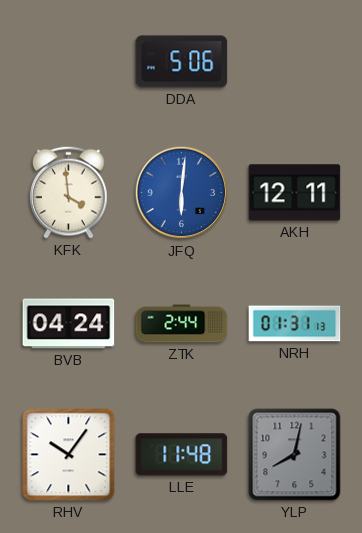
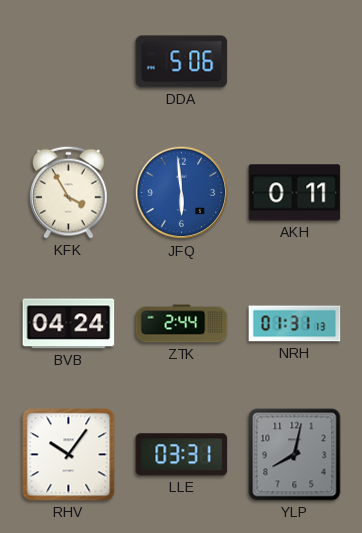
KFK: 3:59 -> 3:55 (69, 192)
JFQ: 6:01 -> 5:59 (182, 193)
AKH: 12:11 -> 0:11 (295, 193)
LLE: 11:48 -> 03:31 (182, 455)
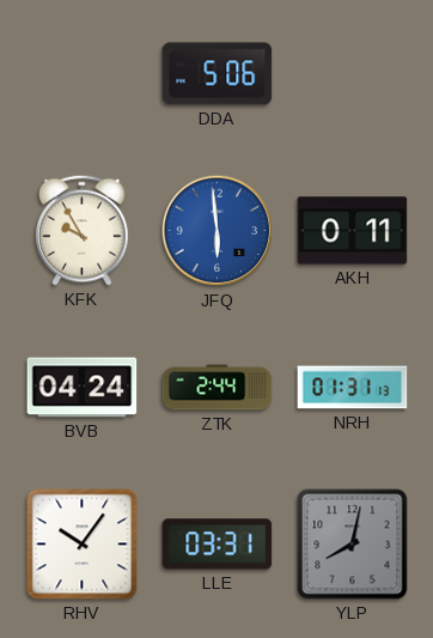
KFK: 3:55 -> 9:55 (83, 230)
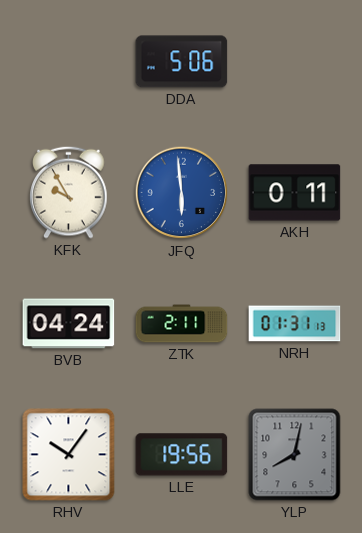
ZTK: 2:44 -> 2:11 (182, 324)
LLE: 03:31 -> 19:56 (182, 455)
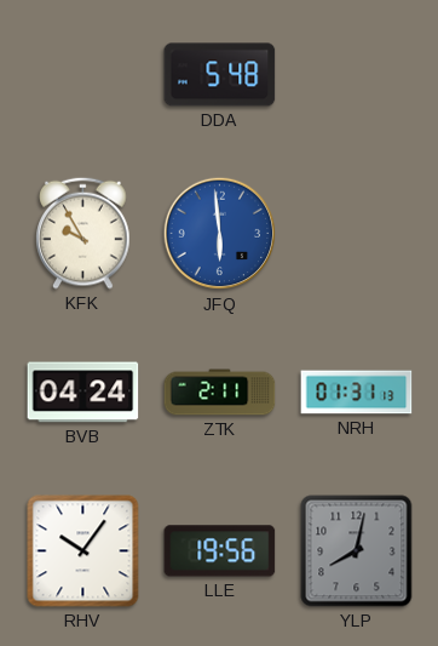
DDA: 5:06 -> 5:48 (220, 75)
AKH: 0:11 -> none (295, 193)
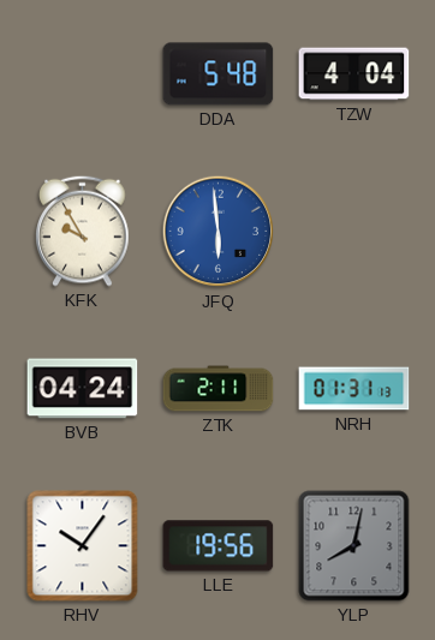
TZW: none -> 4:04 (354, 74)
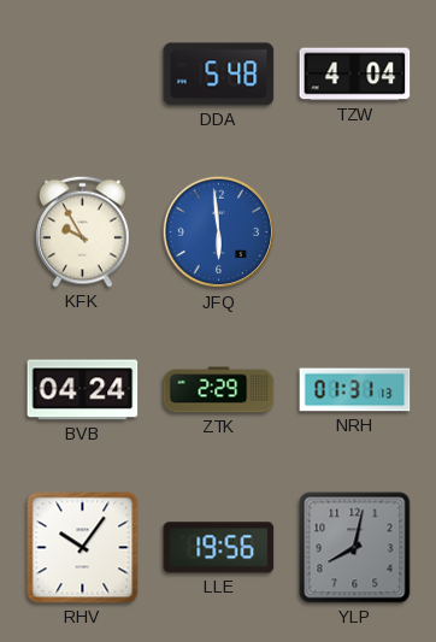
ZTK: 2:11 -> 2:29 (219, 390)
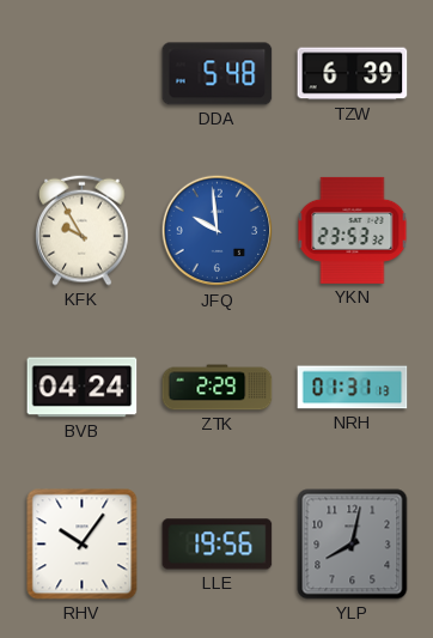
TZW: 4:04 -> 6:39 (353, 74)
JFQ: 5:59 -> 9:59 (218, 231)
YKN: none -> 23:53 (353, 230)
